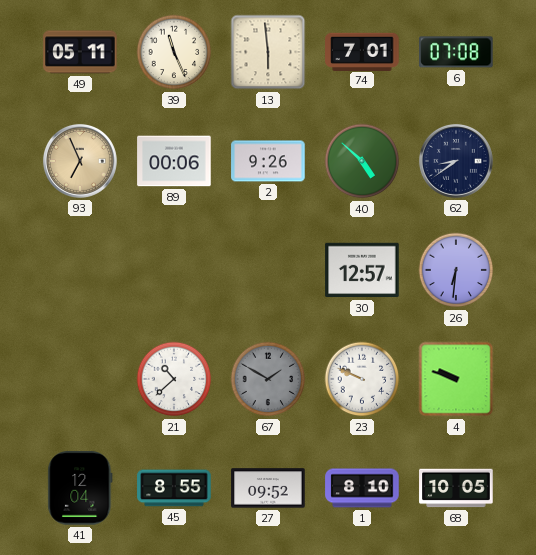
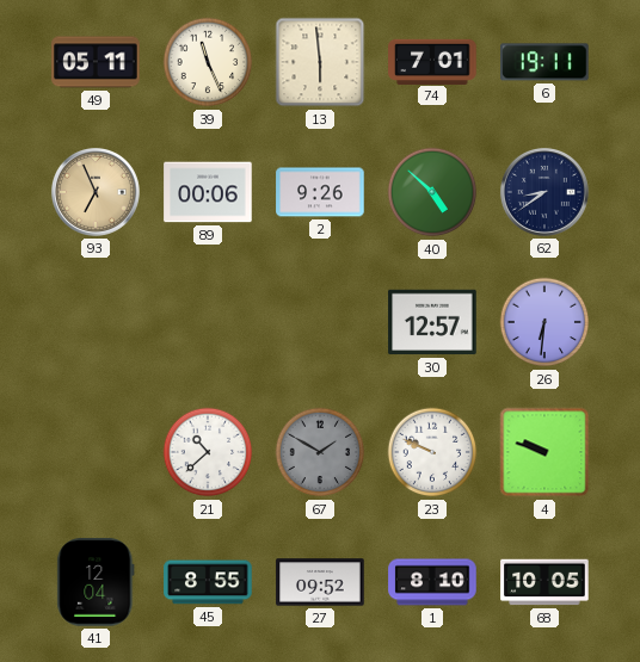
6: 07:08 -> 19:11 (544, 62)
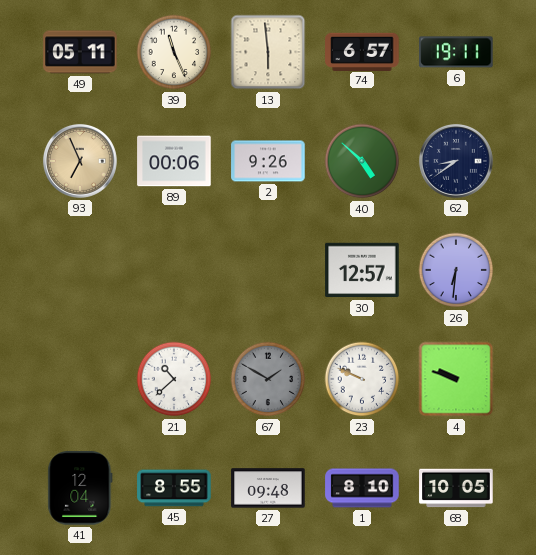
74: 7:01 -> 6:57 (362, 51)
27: 09:52 -> 09:48 (268, 488)
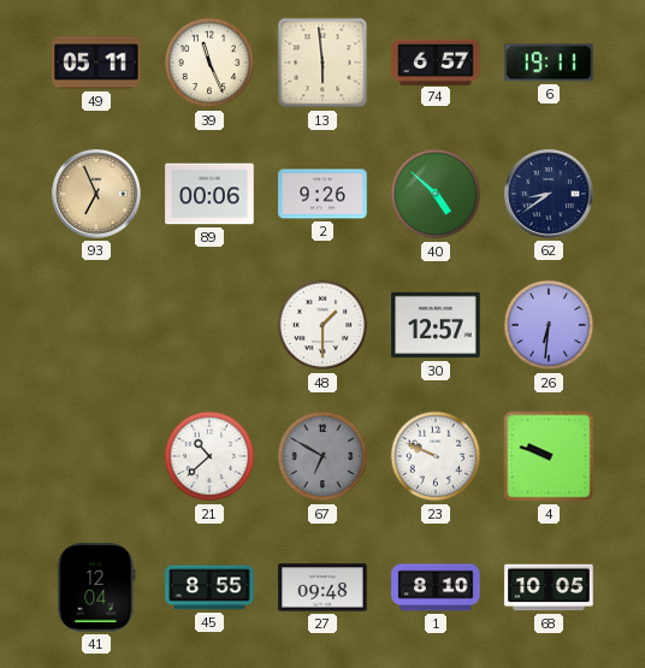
48: none -> 1:30 (322, 325)
67: 1:50 -> 6:50 (322, 456)
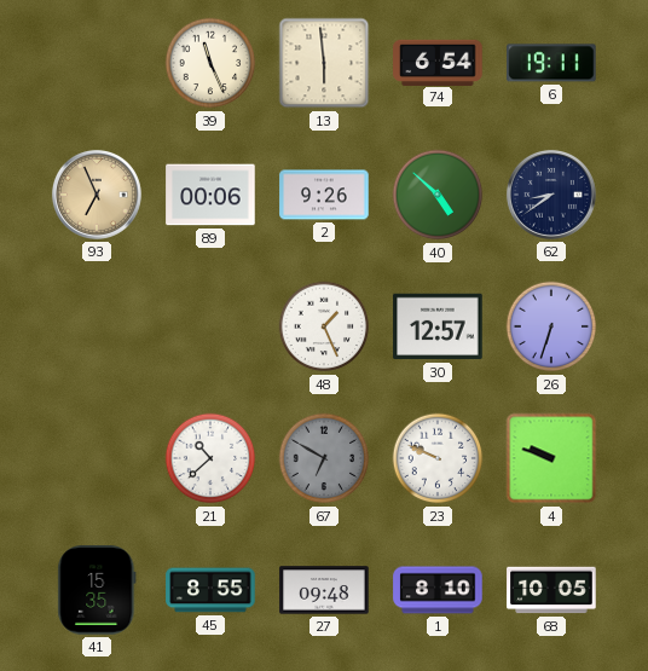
49: 05:11 -> none (96, 63)
74: 6:57 -> 6:54 (438, 62)
48: 1:30 -> 1:26 (324, 326)
26: 6:31 -> 6:33 (551, 326)
41: 12:04 -> 15:35 (97, 590)
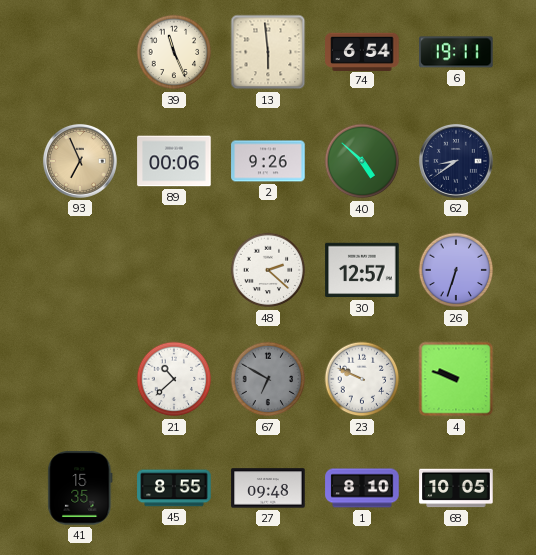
48: 1:26 -> 2:22 (268, 270)
